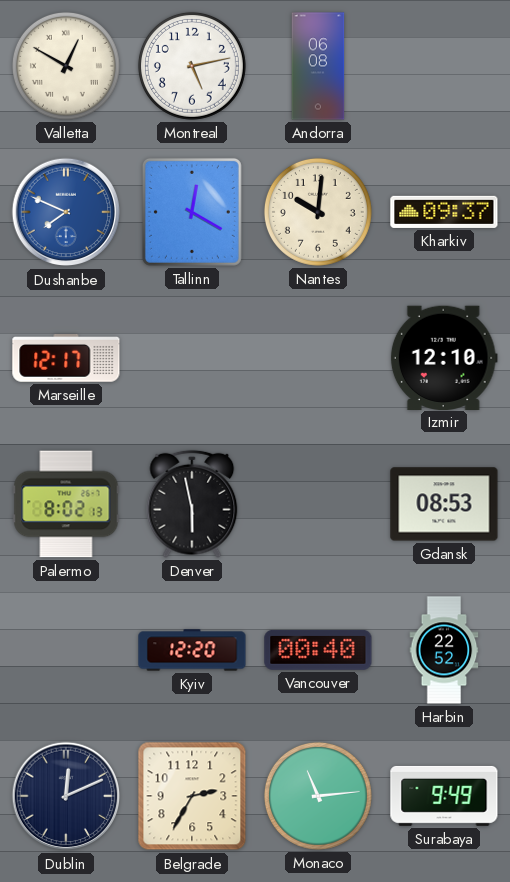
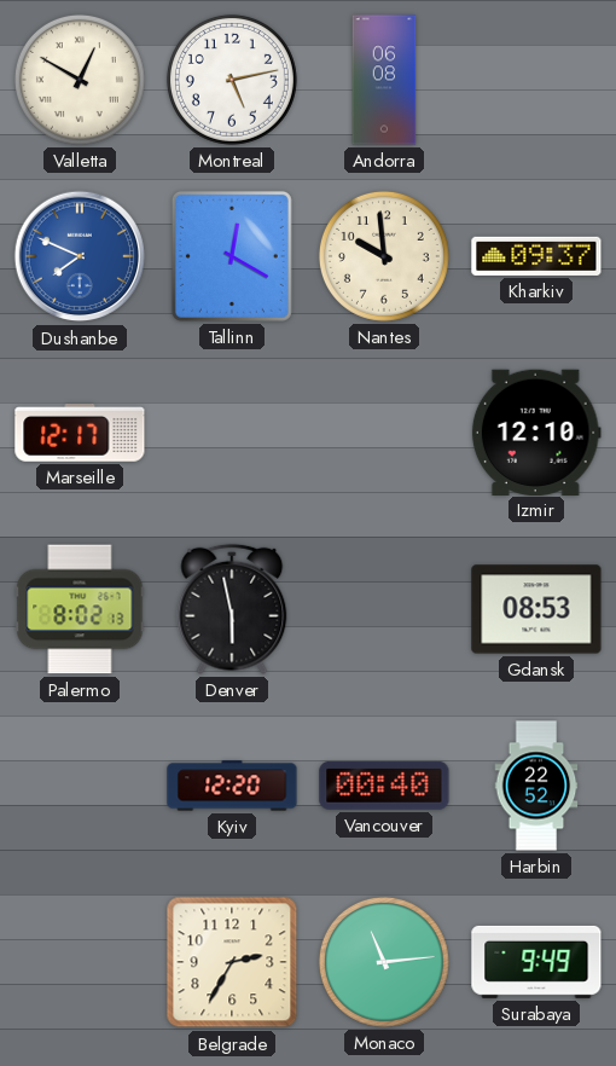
Nantes: 10:01 -> 9:59 (384, 256)
Dublin: 12:11 -> none (66, 796)
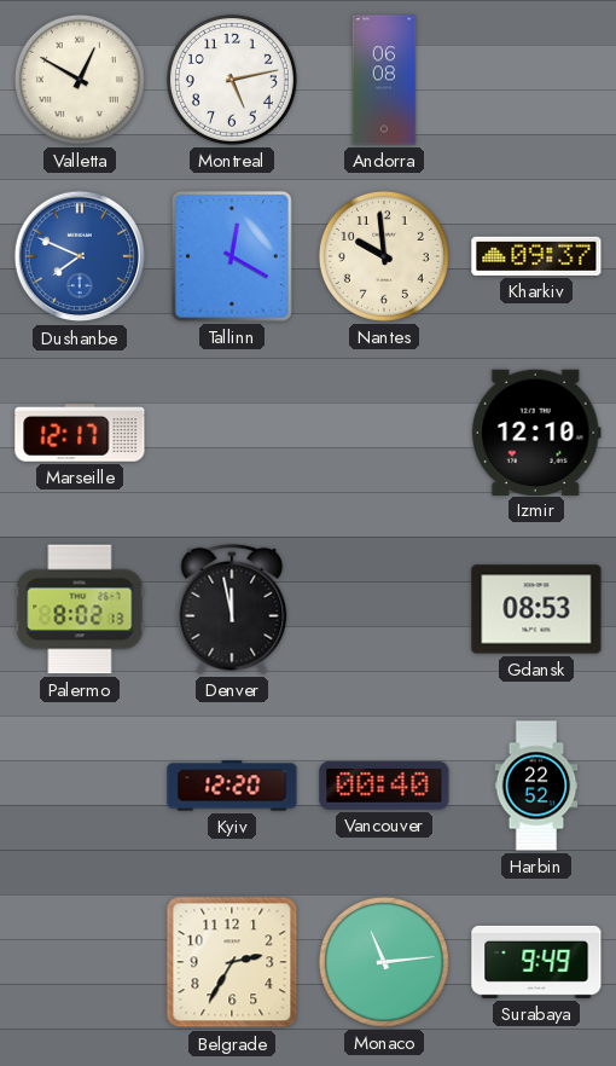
Denver: 5:58 -> 11:58 (232, 609)
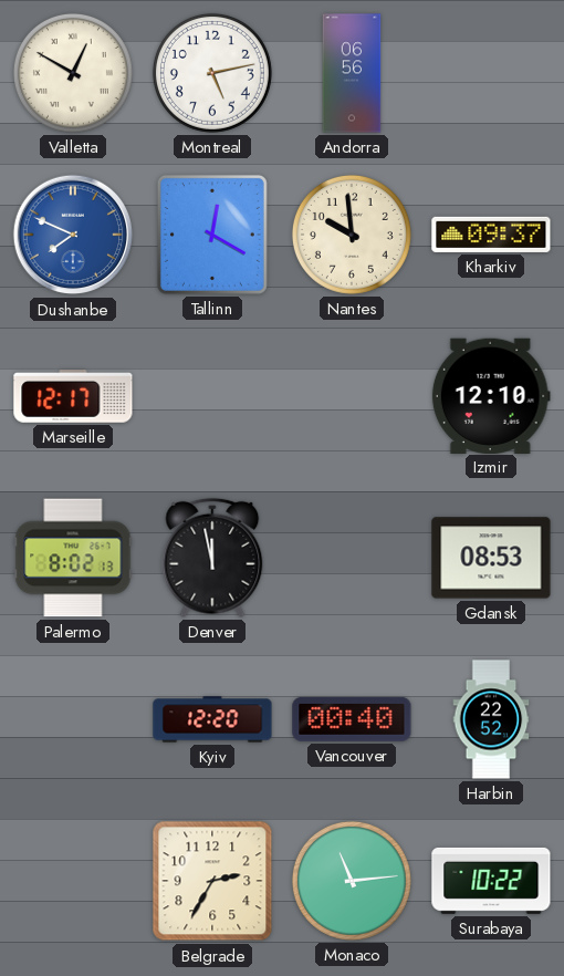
Andorra: 06:08 -> 06:56 (352, 73)
Surabaya: 9:49 -> 10:22 (491, 881)
